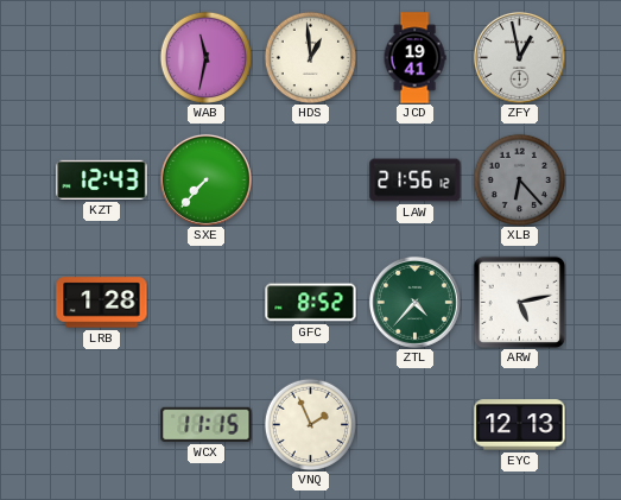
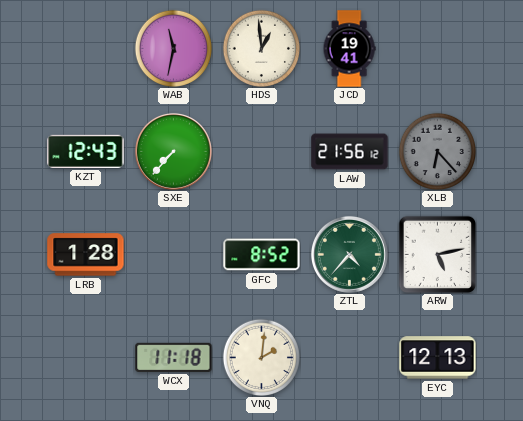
ZFY: 12:58 -> none (519, 57)
WCX: 11:15 -> 11:18 (174, 357)
VNQ: 1:56 -> 2:01 (261, 357)
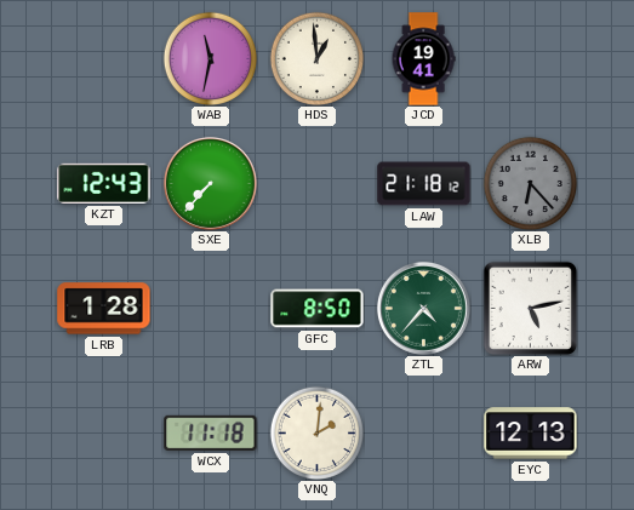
LAW: 21:56 -> 21:18 (424, 184)
GFC: 8:52 -> 8:50 (318, 309)
